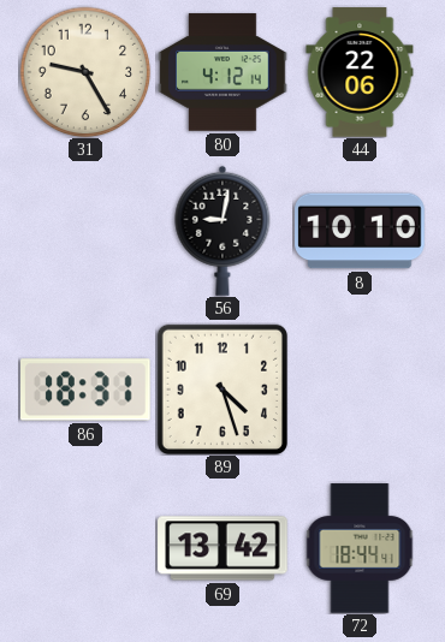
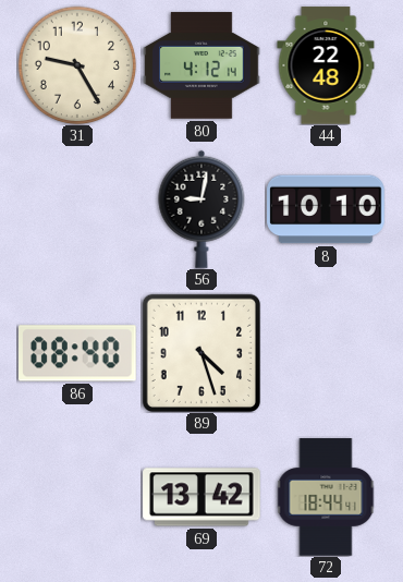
44: 22:06 -> 22:48 (326, 65)
86: 18:31 -> 08:40 (78, 353)
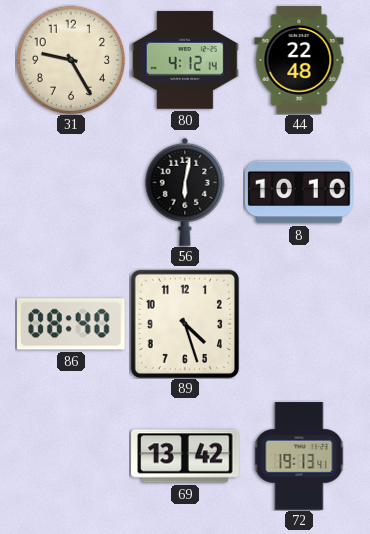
56: 9:02 -> 6:02 (185, 192)
72: 18:44 -> 19:13 (299, 456)
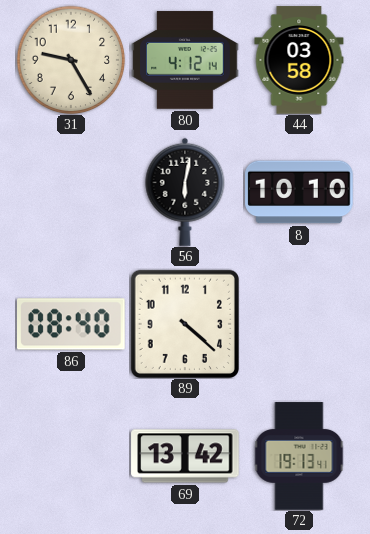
44: 22:48 -> 03:58 (299, 60)
89: 4:27 -> 4:22 (185, 324)
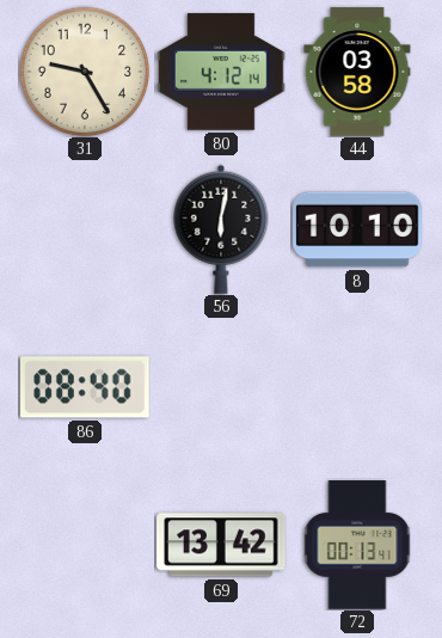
89: 4:22 -> none (185, 324)
72: 19:13 -> 00:13 (357, 545)
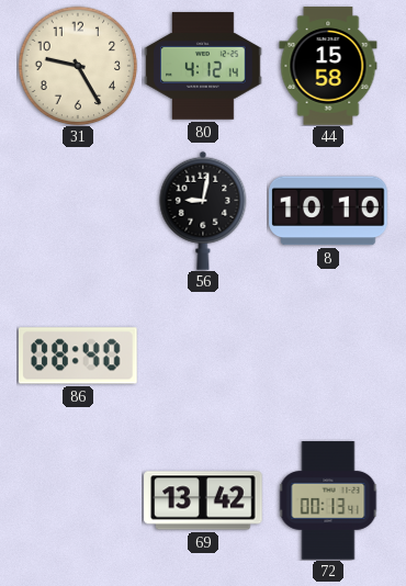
44: 03:58 -> 15:58 (328, 66)
56: 6:02 -> 9:02 (203, 211)
